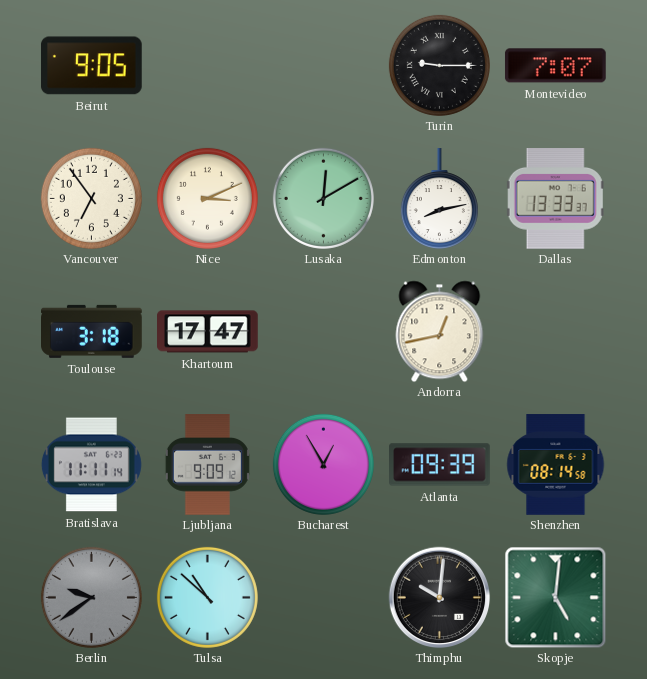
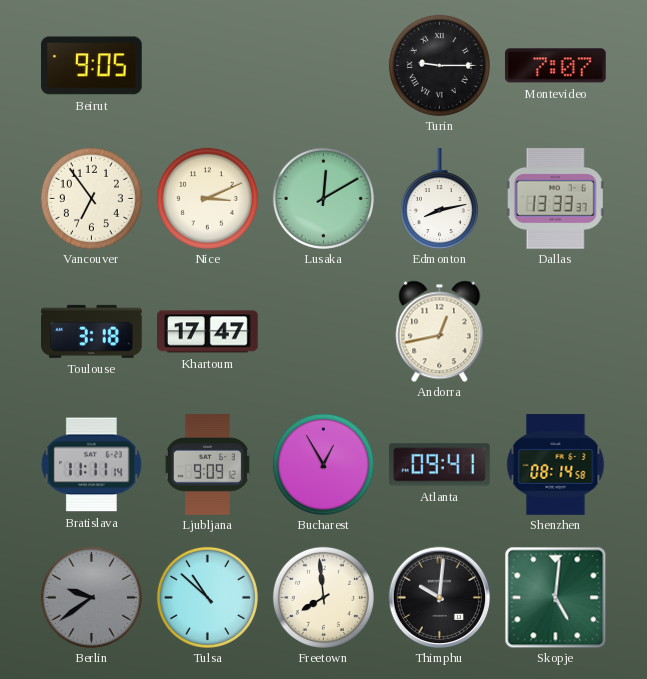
Atlanta: 09:39 -> 09:41 (440, 465)
Freetown: none -> 7:59 (323, 597)
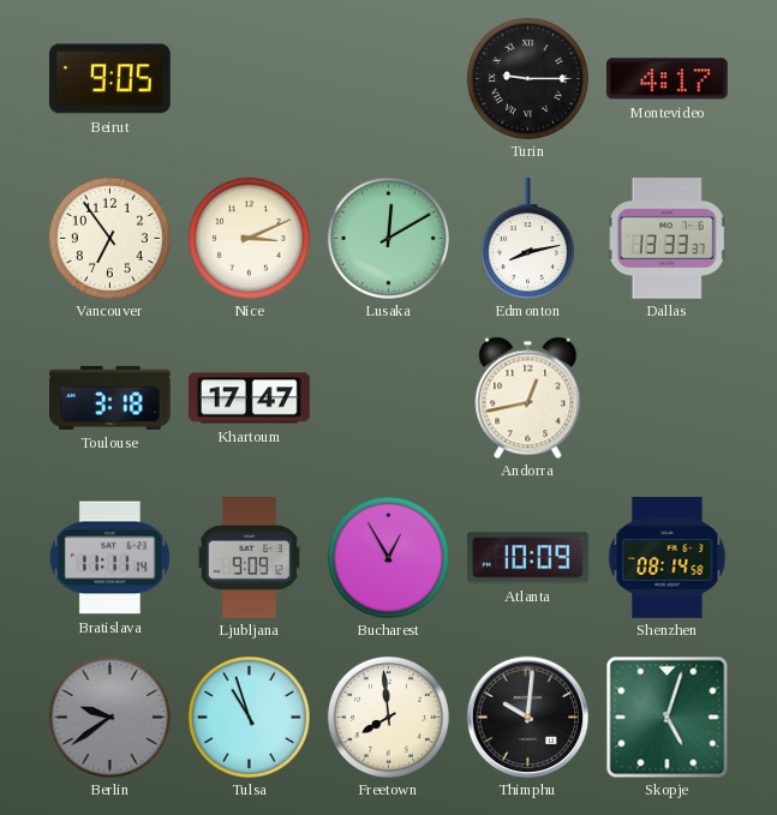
Montevideo: 7:07 -> 4:17 (667, 79)
Atlanta: 09:41 -> 10:09 (528, 558)
Tulsa: 10:52 -> 10:57 (249, 717)
Skopje: 5:01 -> 5:03 (667, 717)
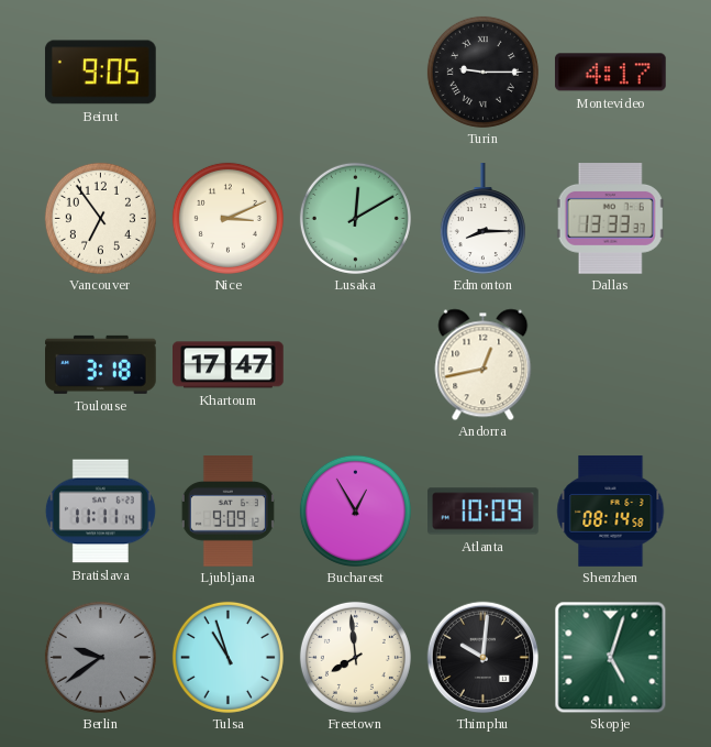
Edmonton: 8:13 -> 8:15 (482, 219)
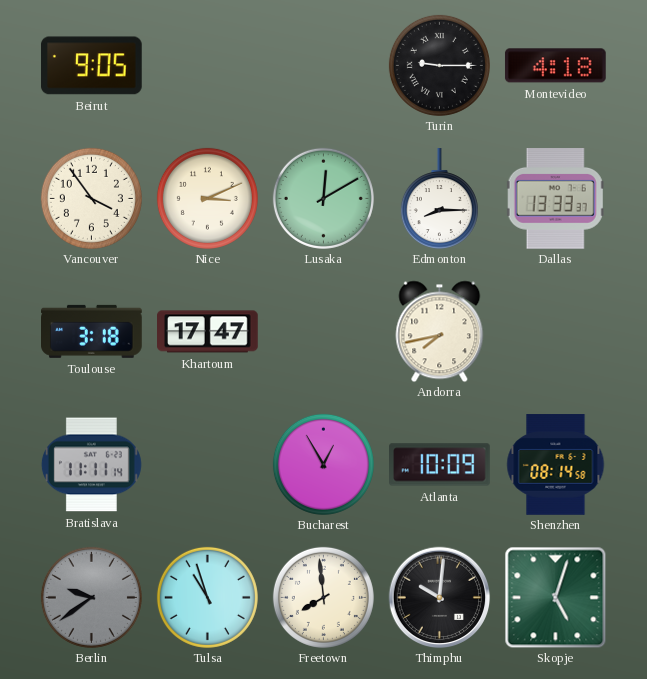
Montevideo: 4:17 -> 4:18 (555, 66)
Vancouver: 6:54 -> 3:54 (91, 198)
Andorra: 12:43 -> 7:43 (440, 331)
Ljubljana: 9:09 -> none (227, 512)
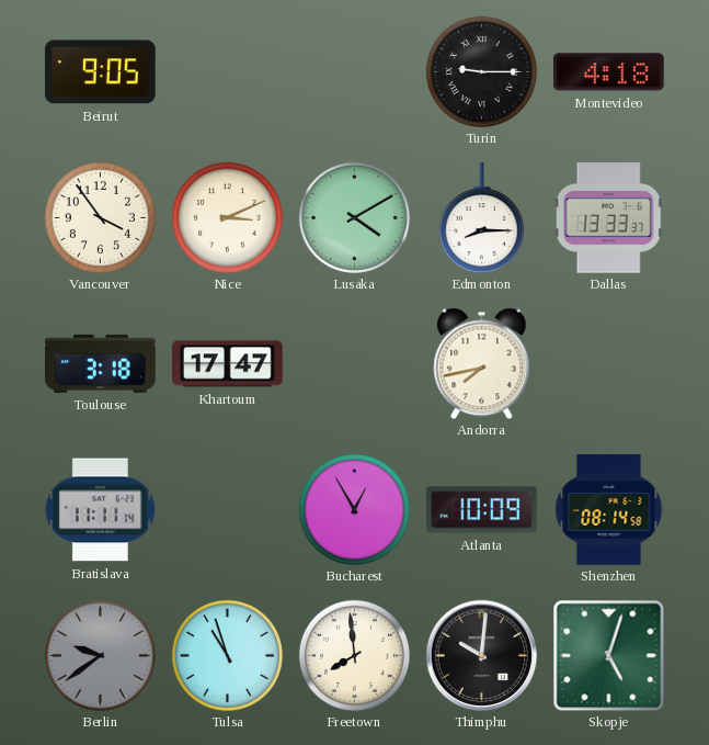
Lusaka: 12:10 -> 4:10 (354, 217)
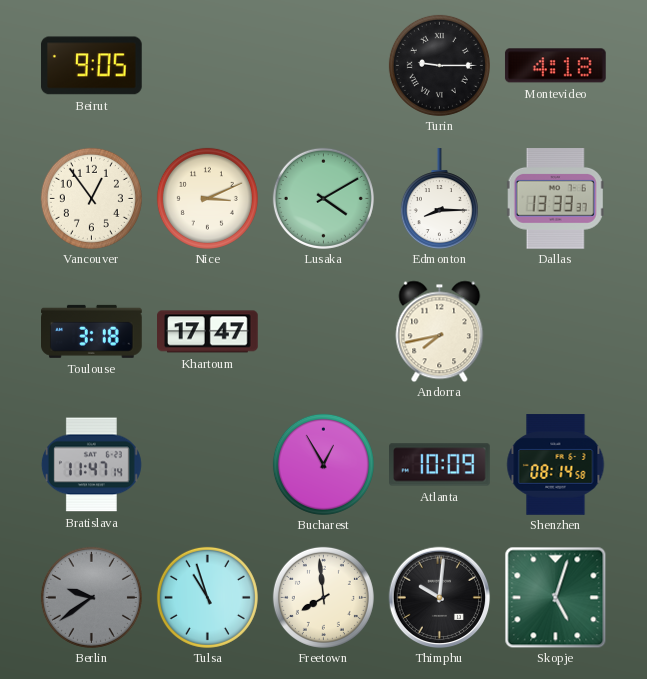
Vancouver: 3:54 -> 12:54 (91, 198)
Bratislava: 11:11 -> 11:47 (91, 465)
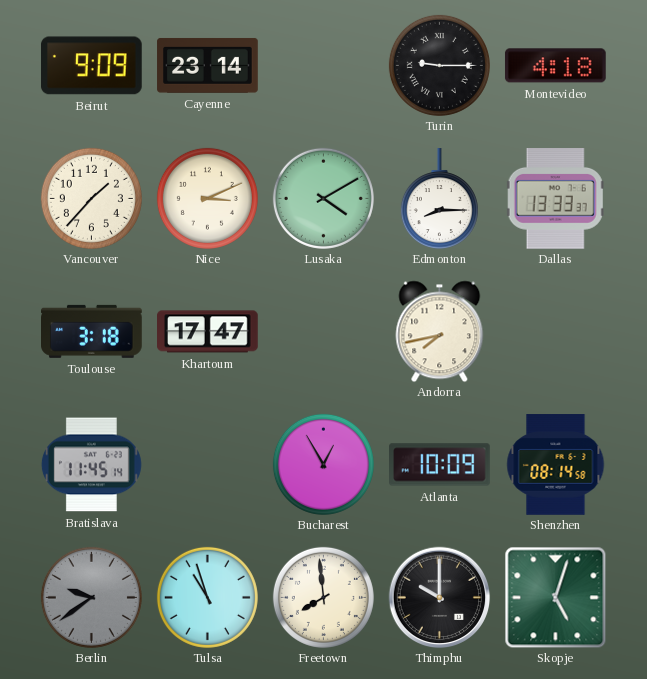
Beirut: 9:05 -> 9:09 (91, 66)
Cayenne: none -> 23:14 (208, 65)
Vancouver: 12:54 -> 1:37 (91, 198)
Bratislava: 11:47 -> 11:45 (91, 465)
Thimphu: 10:01 -> 10:00 (439, 597)
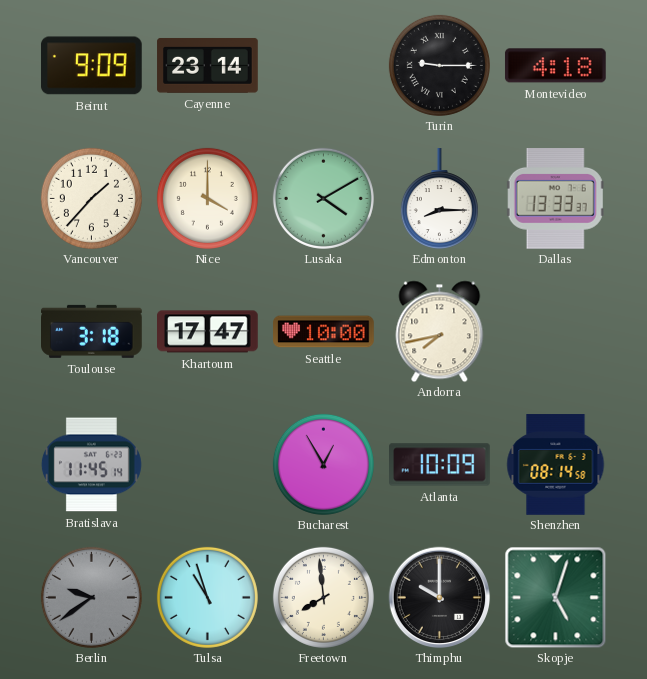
Nice: 3:11 -> 4:00 (207, 198)
Seattle: none -> 10:00 (324, 332)
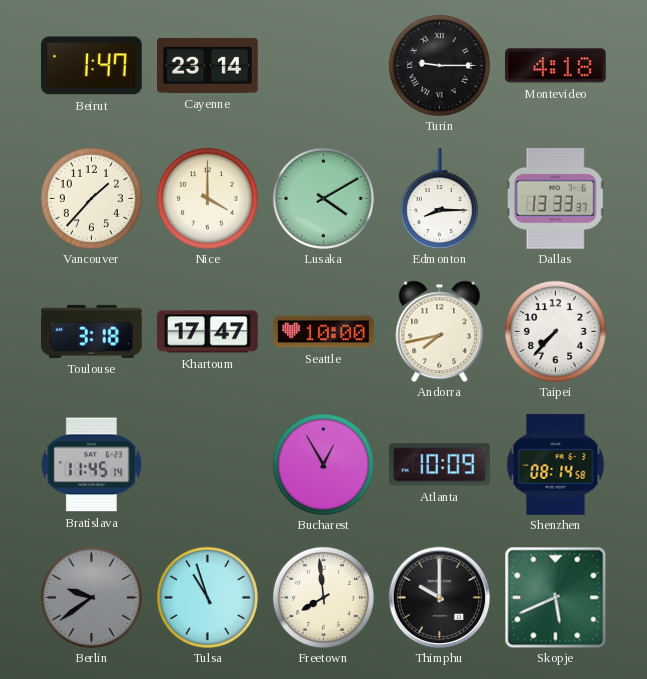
Beirut: 9:09 -> 1:47 (91, 66)
Taipei: none -> 7:37 (555, 331)
Skopje: 5:03 -> 5:41 (555, 597)
